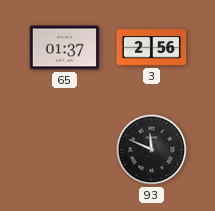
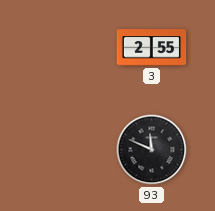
65: 01:37 -> none (65, 48)
3: 2:56 -> 2:55 (152, 48)
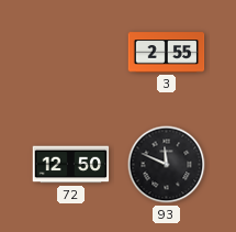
72: none -> 12:50 (71, 165)
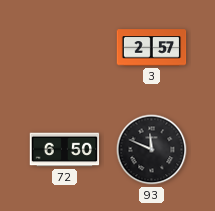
3: 2:55 -> 2:57 (152, 48)
72: 12:50 -> 6:50 (65, 150)
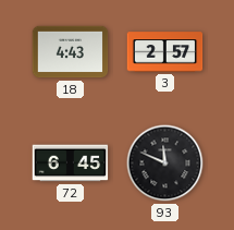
18: none -> 4:43 (71, 52)
72: 6:50 -> 6:45 (71, 164)
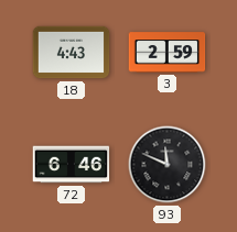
3: 2:57 -> 2:59 (168, 53)
72: 6:45 -> 6:46 (72, 165)
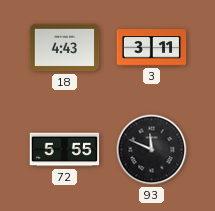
3: 2:59 -> 3:11 (152, 48)
72: 6:46 -> 5:55 (65, 150)
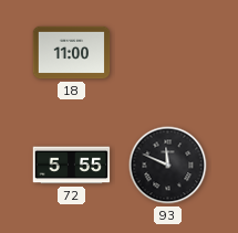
18: 4:43 -> 11:00 (72, 53)
3: 3:11 -> none (152, 48)
